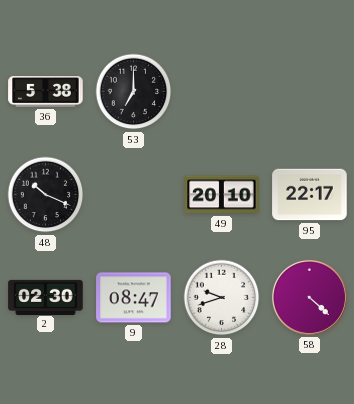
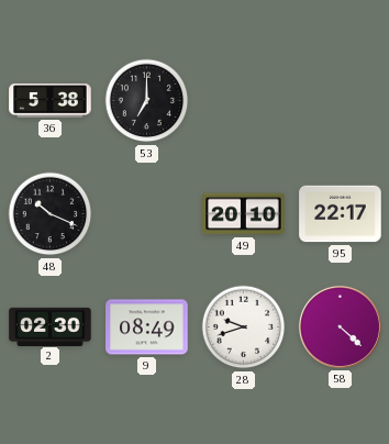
9: 08:47 -> 08:49 (147, 328)
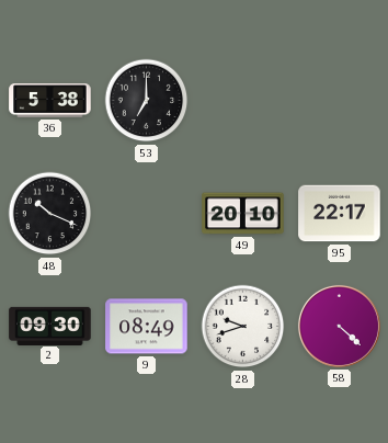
2: 02:30 -> 09:30 (50, 326)
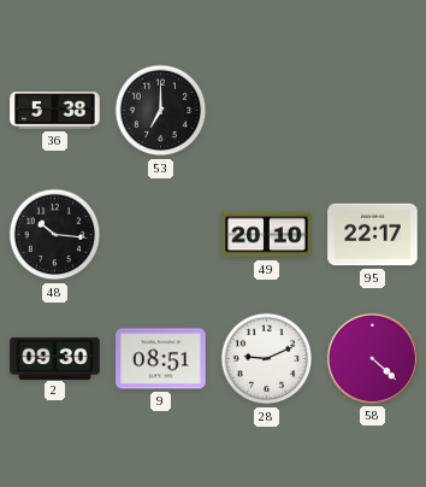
48: 10:19 -> 10:16 (55, 235)
9: 08:49 -> 08:51 (161, 359)
28: 9:42 -> 9:11 (267, 359)
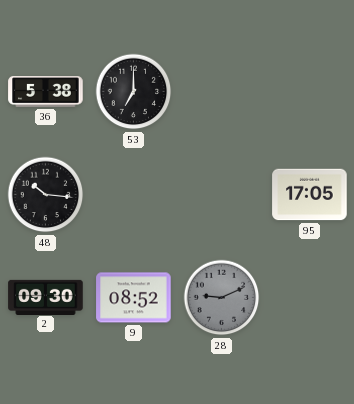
49: 20:10 -> none (267, 235)
95: 22:17 -> 17:05 (310, 195)
9: 08:51 -> 08:52 (134, 298)
28 dial: white -> grey (222, 298)
58: 4:22 -> none (372, 358)
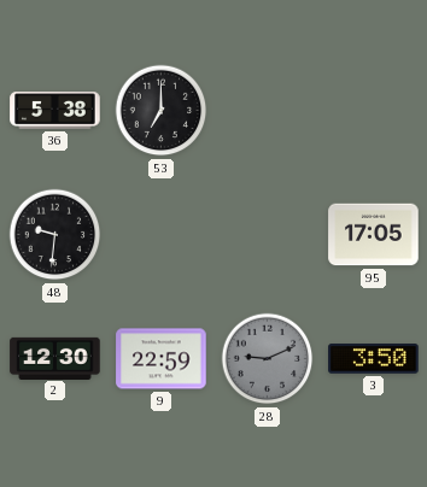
48: 10:16 -> 9:31 (55, 235)
2: 09:30 -> 12:30 (55, 358)
9: 08:52 -> 22:59 (162, 359)
3: none -> 3:50 (374, 359)
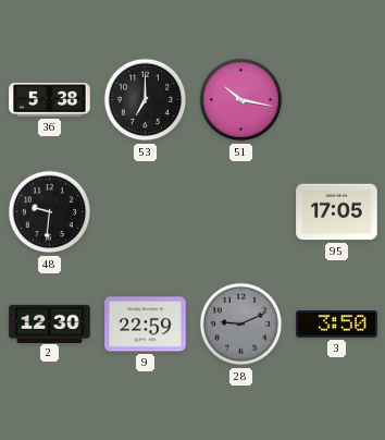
51: none -> 10:17 (241, 100)
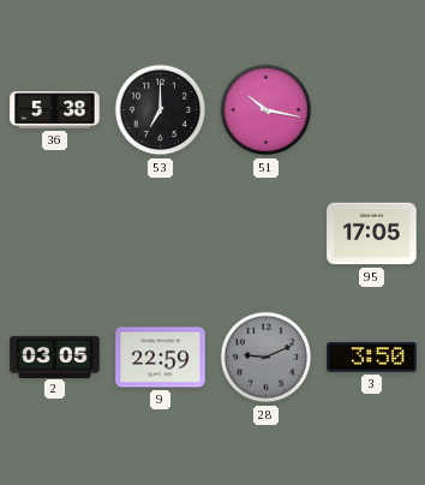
48: 9:31 -> none (50, 212)
2: 12:30 -> 03:05 (55, 357)
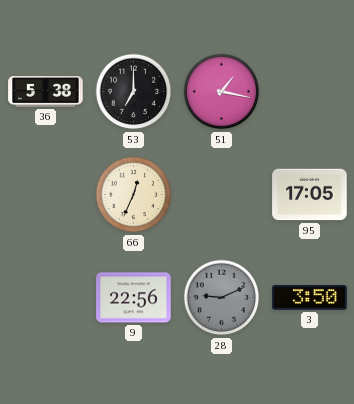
51: 10:17 -> 1:17 (222, 92)
66: none -> 12:34 (134, 195)
2: 03:05 -> none (55, 357)
9: 22:59 -> 22:56 (134, 298)
